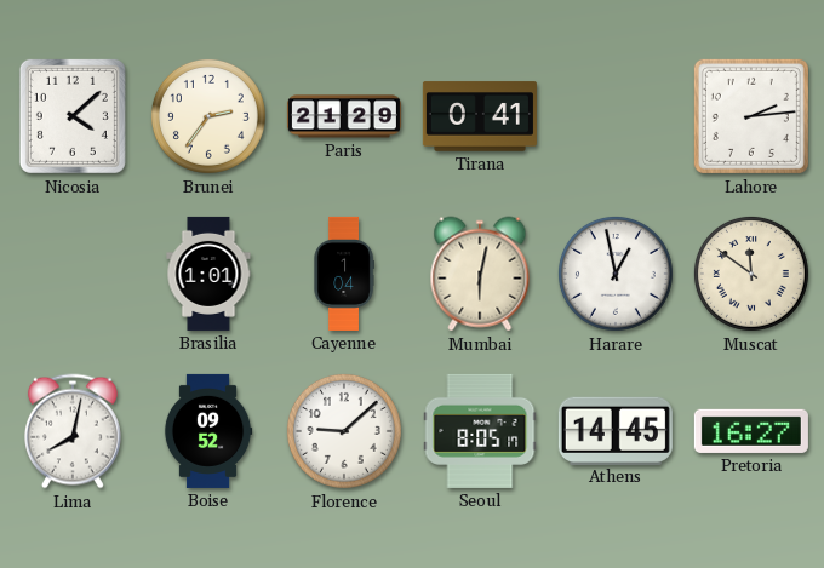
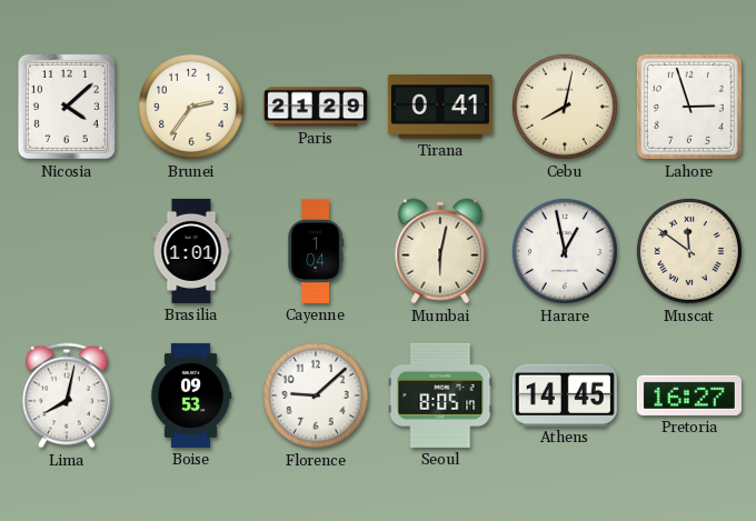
Cebu: none -> 8:02 (565, 107)
Lahore: 2:14 -> 2:57 (689, 107)
Boise: 09:52 -> 09:53 (191, 395)
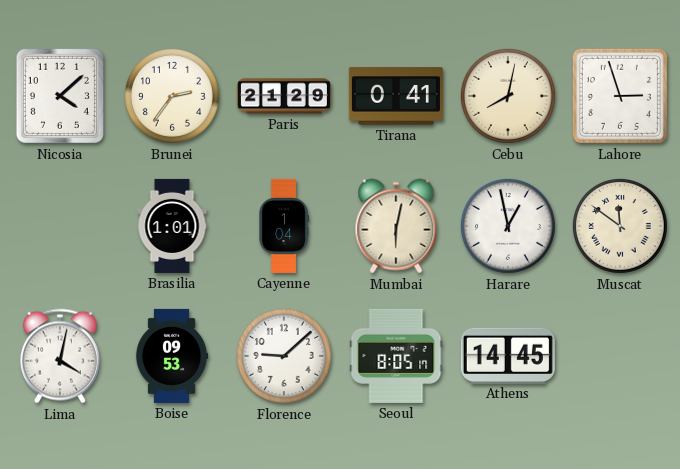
Lima: 8:02 -> 4:02 (60, 356)
Pretoria: 16:27 -> none (689, 395)
